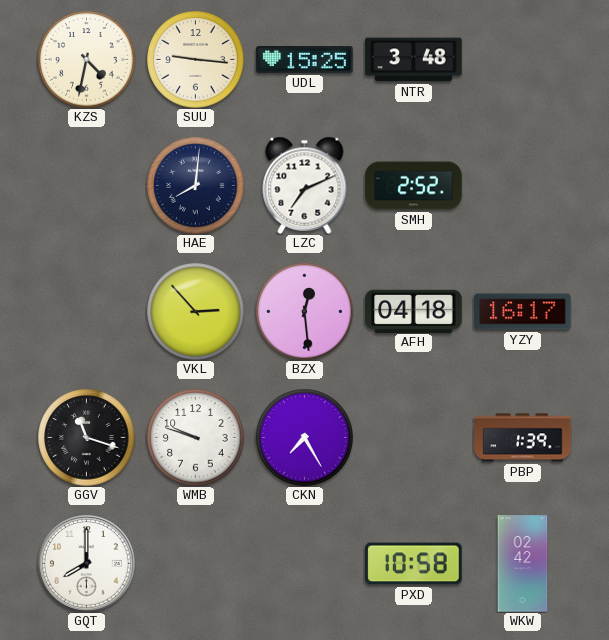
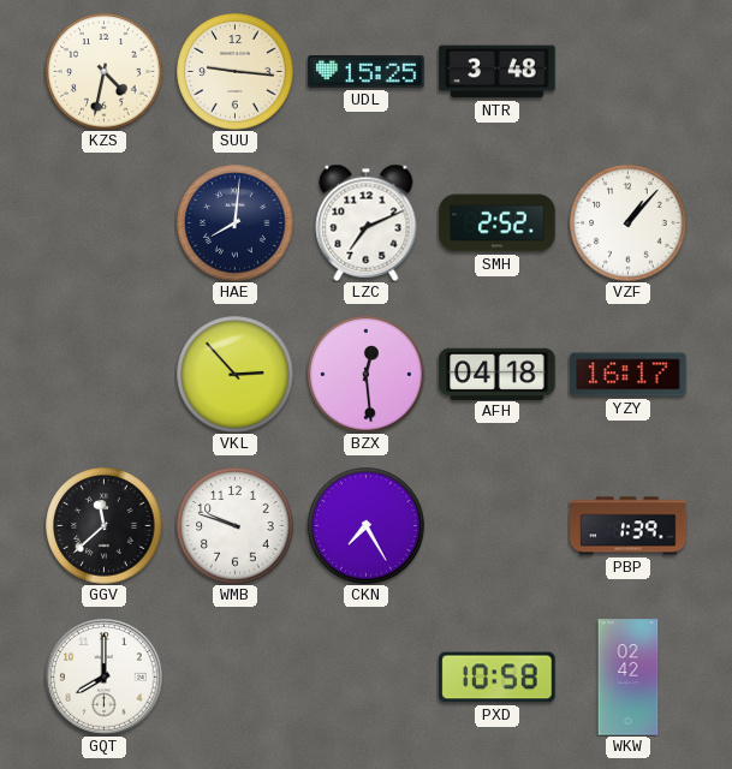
VZF: none -> 1:07 (629, 223)
GGV: 11:18 -> 11:38 (105, 526)
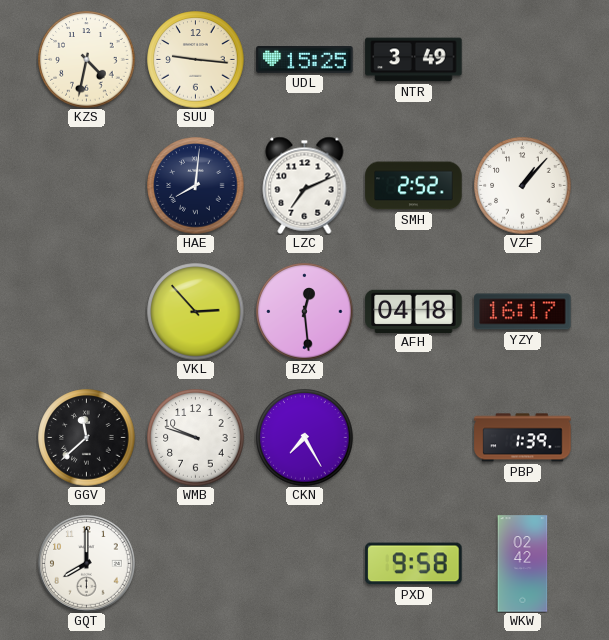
NTR: 3:48 -> 3:49 (414, 60)
PXD: 10:58 -> 9:58 (414, 564)
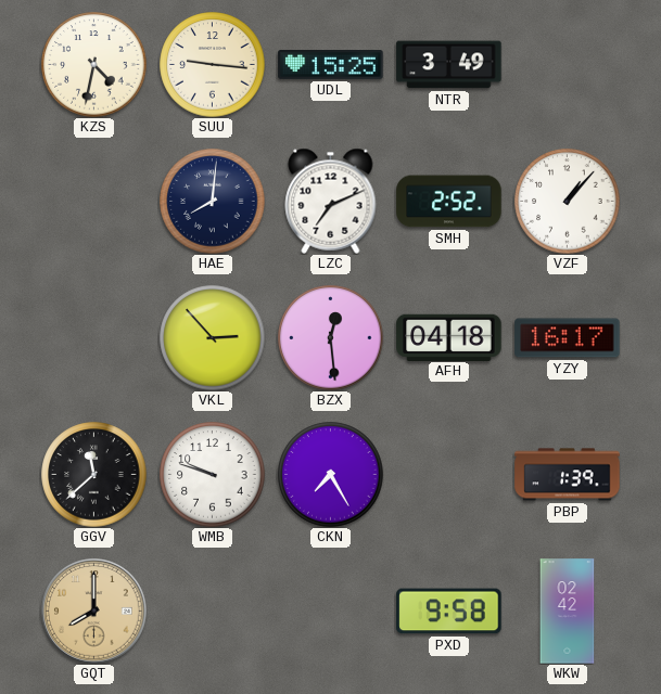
GQT dial: white -> champagne (94, 612)
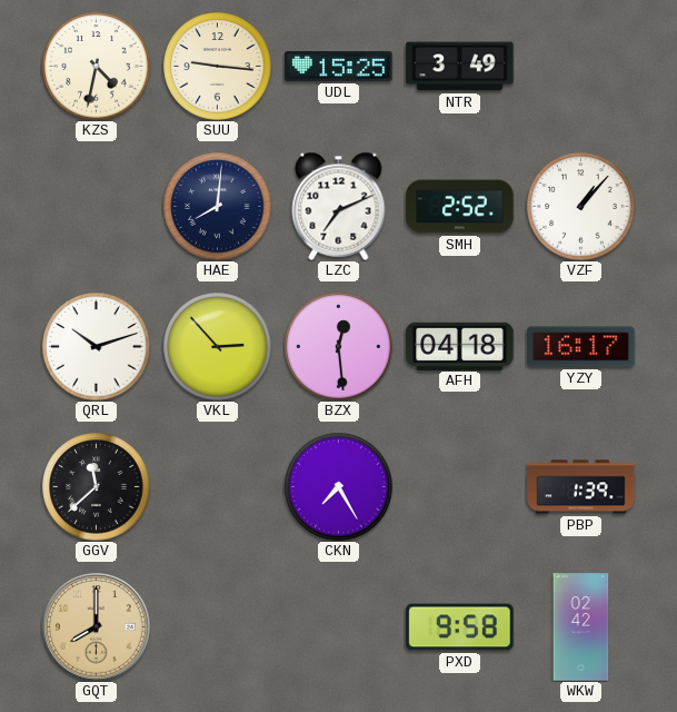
QRL: none -> 10:12 (97, 347)
WMB: 9:48 -> none (213, 475)
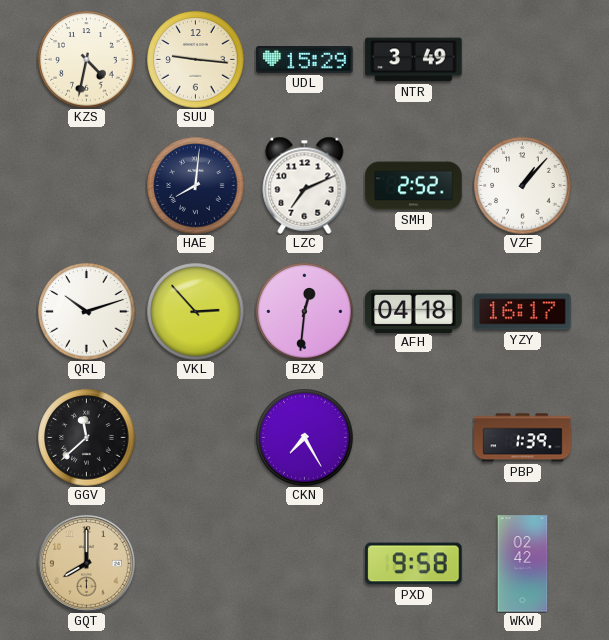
UDL: 15:25 -> 15:29 (305, 60)
BZX: 12:29 -> 12:31 (305, 312)
